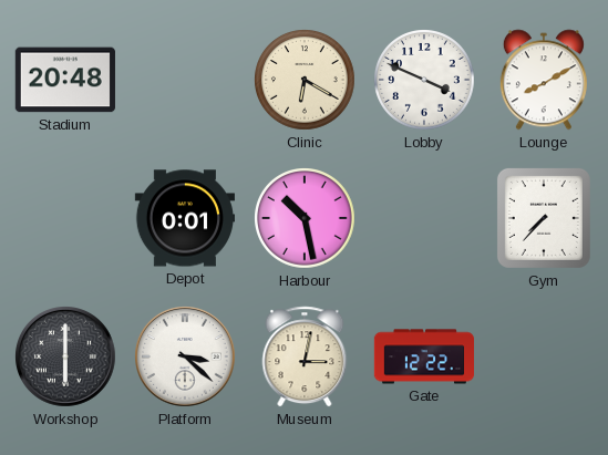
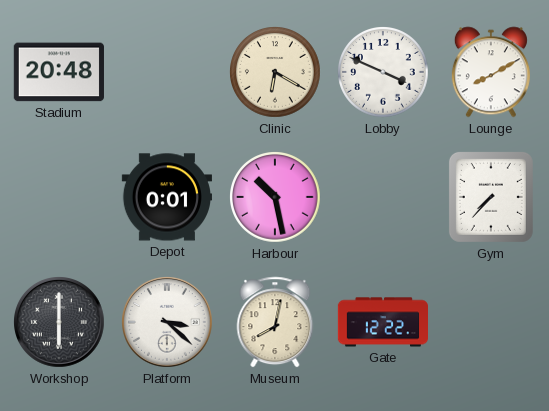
Museum: 3:02 -> 8:02 (275, 322)
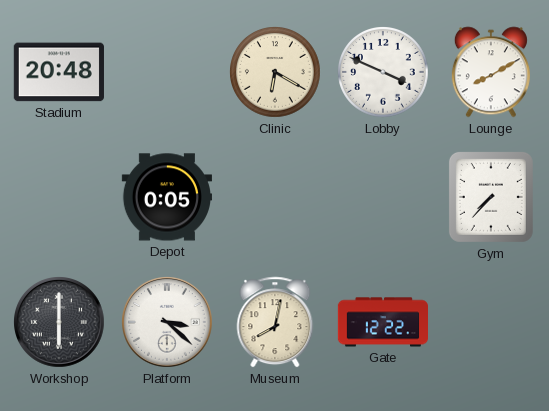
Depot: 0:01 -> 0:05 (166, 197)
Harbour: 10:28 -> none (276, 198)
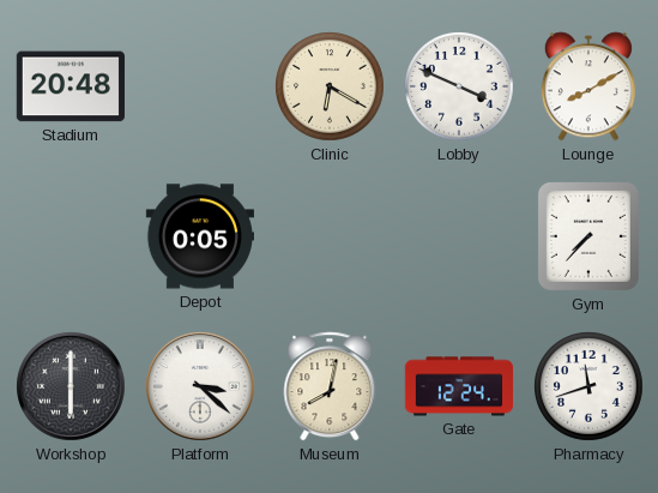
Gate: 12:22 -> 12:24 (458, 386)
Pharmacy: none -> 11:42 (590, 387)
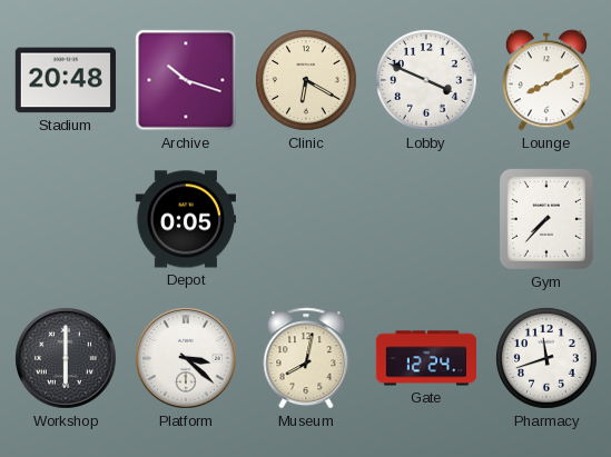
Archive: none -> 10:18 (186, 80)
